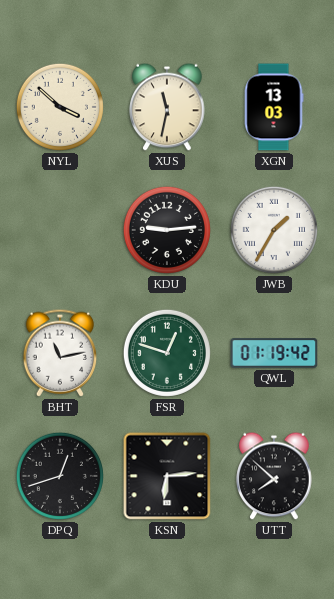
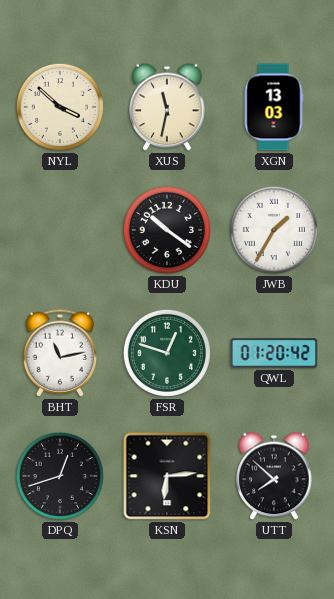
KDU: 9:14 -> 10:21 (167, 230)
QWL: 01:19 -> 01:20 (274, 353)
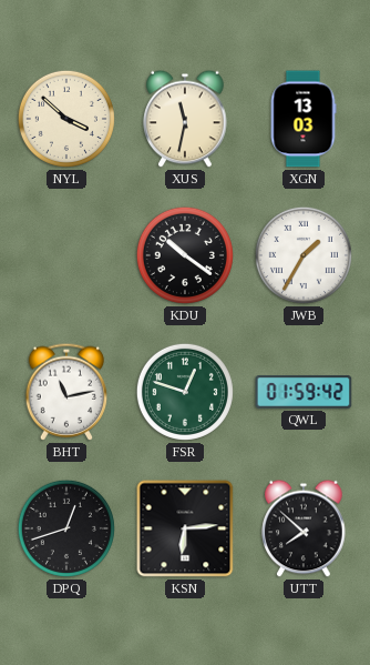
QWL: 01:20 -> 01:59 (304, 392)
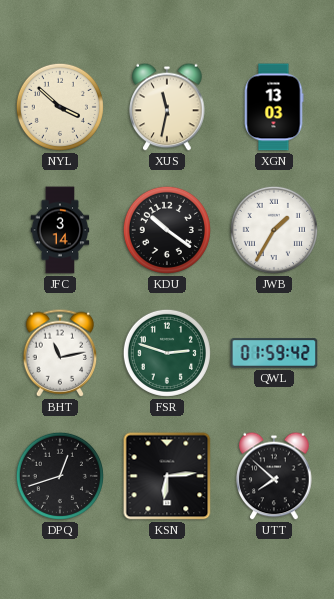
JFC: none -> 3:14 (60, 230)
FSR: 12:48 -> 2:48 (167, 353)
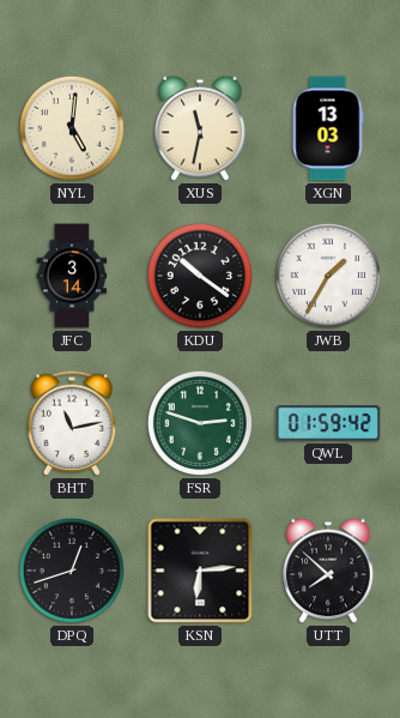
NYL: 3:52 -> 5:01 (72, 128)
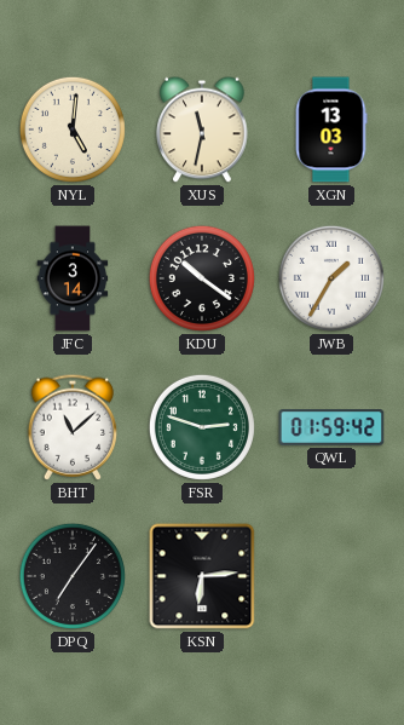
BHT: 11:13 -> 11:08 (73, 427)
DPQ: 12:42 -> 7:06 (73, 576)
UTT: 7:52 -> none (328, 571)
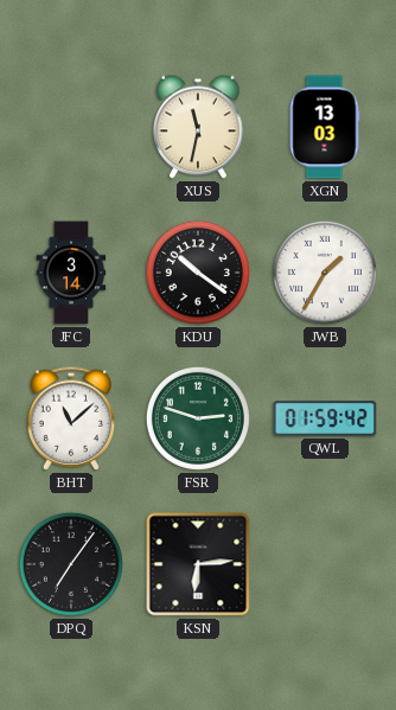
NYL: 5:01 -> none (73, 130)
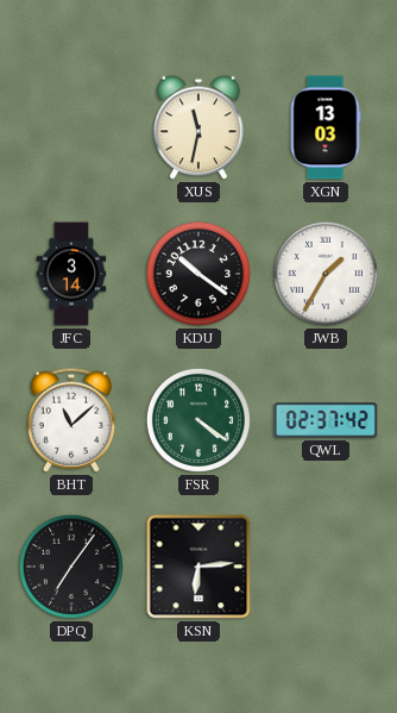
FSR: 2:48 -> 4:21 (198, 420)
QWL: 01:59 -> 02:37 (326, 420)
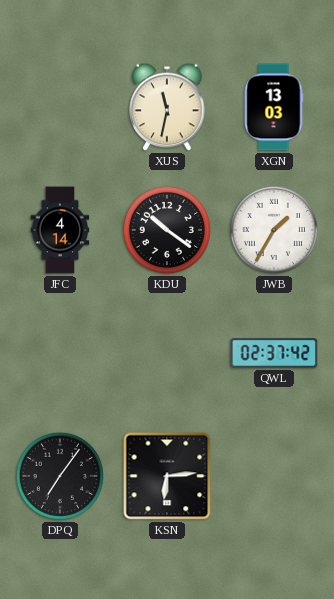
JFC: 3:14 -> 4:14 (60, 230)
BHT: 11:08 -> none (71, 420)
FSR: 4:21 -> none (198, 420)
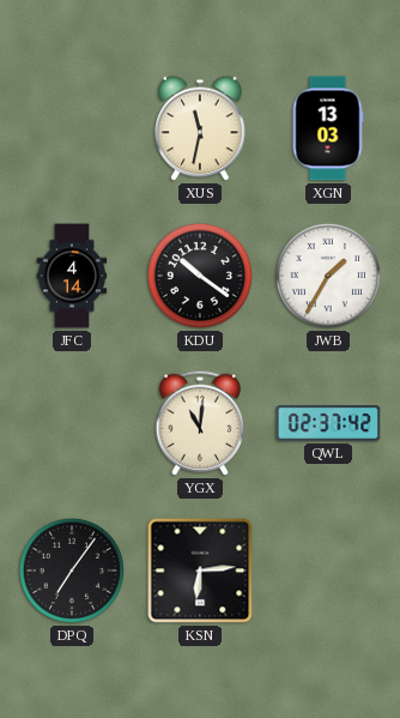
YGX: none -> 11:01 (200, 423)
